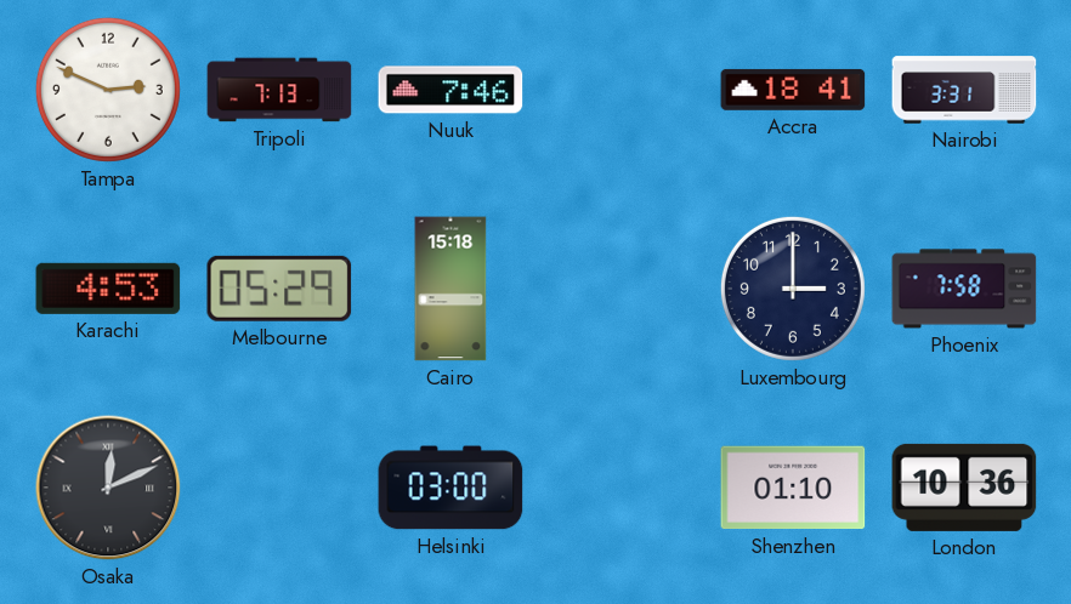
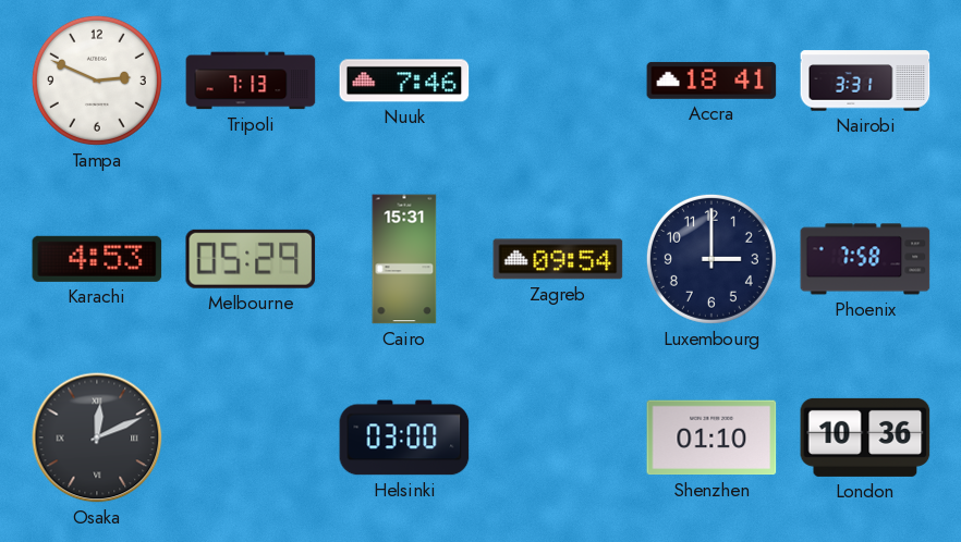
Cairo: 15:18 -> 15:31 (404, 259)
Zagreb: none -> 09:54 (558, 259)
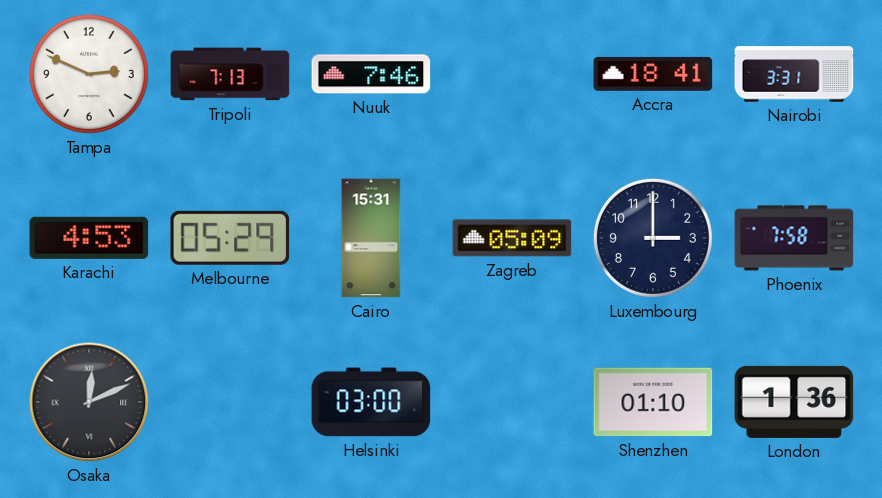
Zagreb: 09:54 -> 05:09 (512, 238)
London: 10:36 -> 1:36 (794, 402)
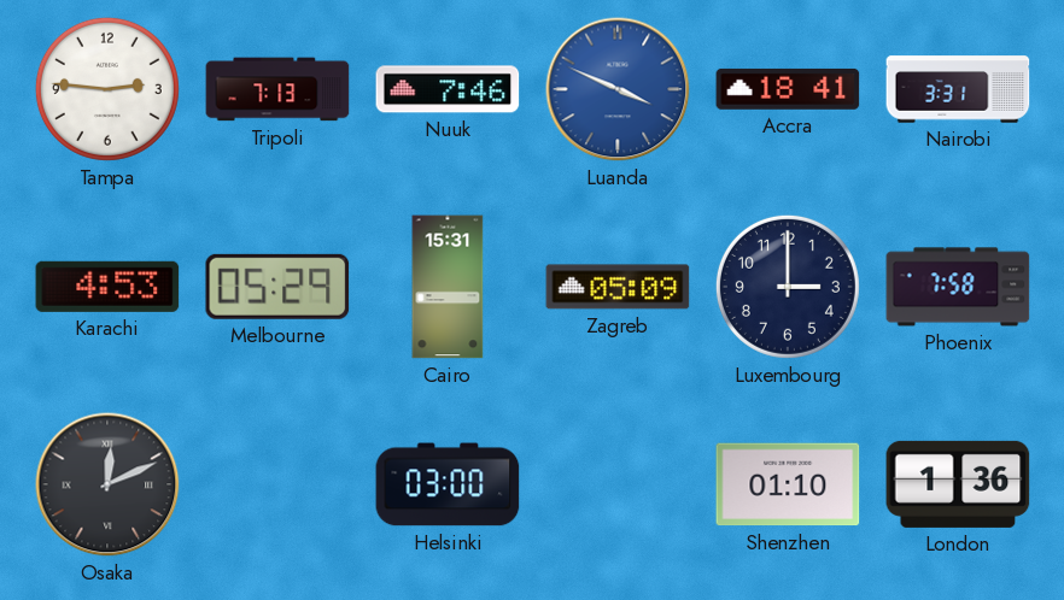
Tampa: 2:49 -> 2:46 (107, 89)
Luanda: none -> 3:49 (618, 89)
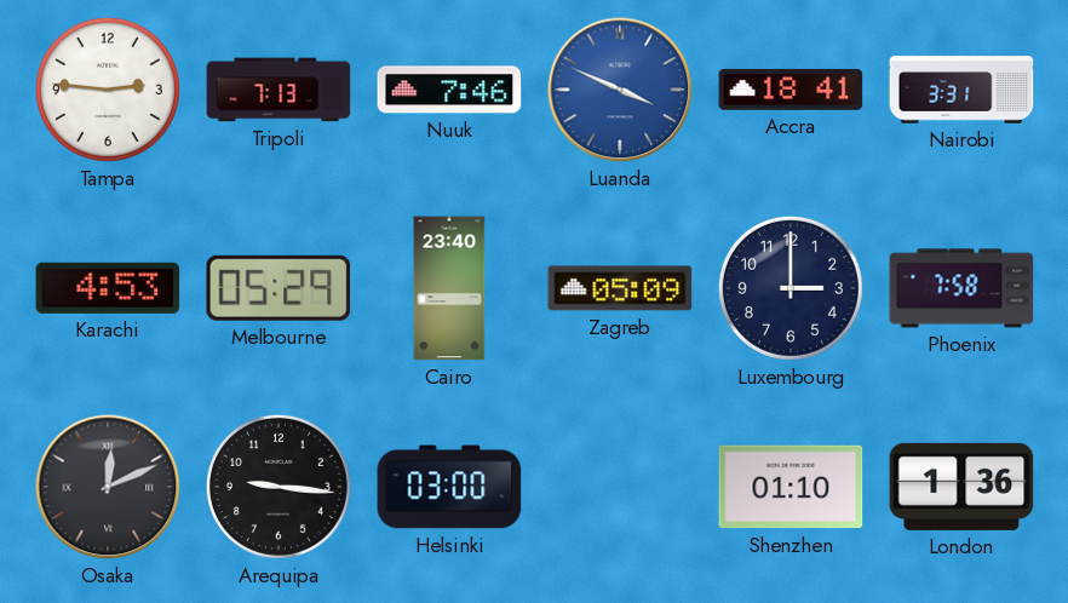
Cairo: 15:31 -> 23:40 (449, 288)
Arequipa: none -> 9:16 (279, 487)
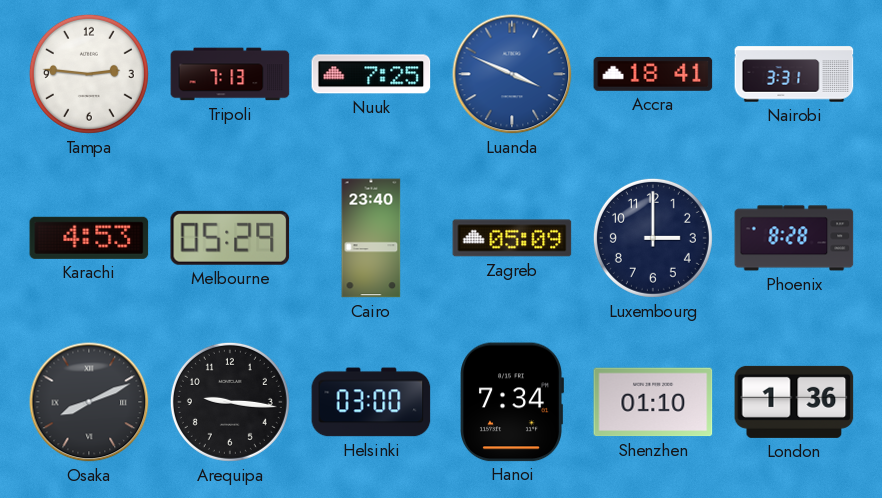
Nuuk: 7:46 -> 7:25 (371, 74)
Phoenix: 7:58 -> 8:28 (794, 238)
Osaka: 12:11 -> 8:11 (89, 402)
Hanoi: none -> 7:34 (512, 402)
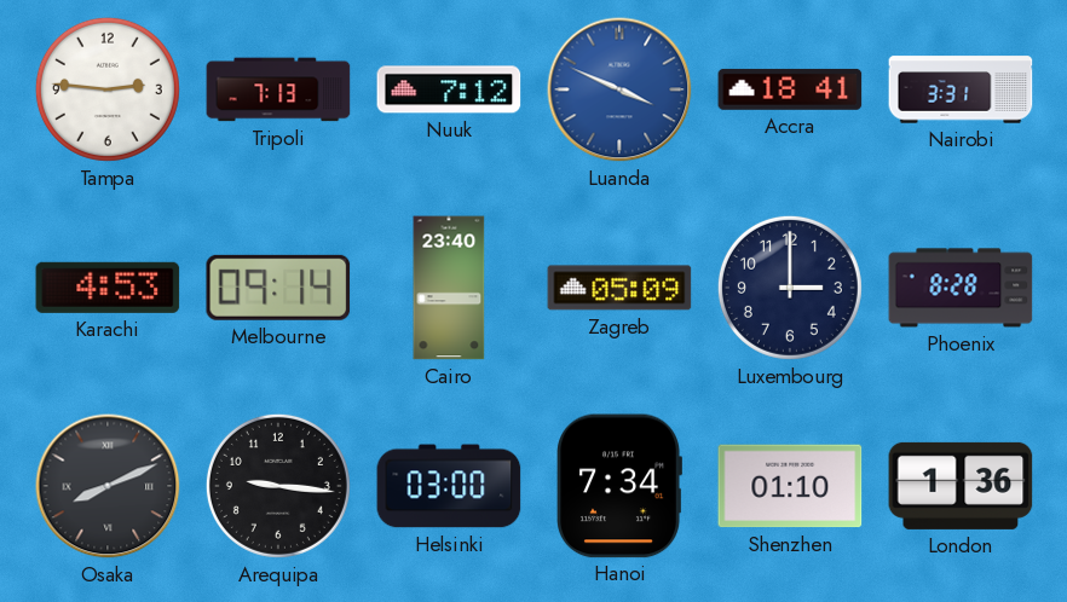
Nuuk: 7:25 -> 7:12 (449, 89)
Melbourne: 05:29 -> 09:14 (278, 288)
